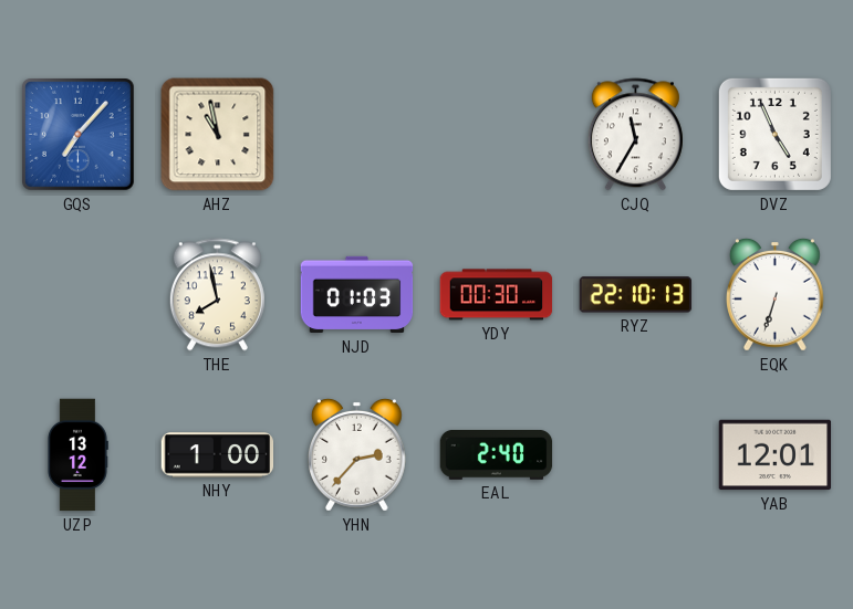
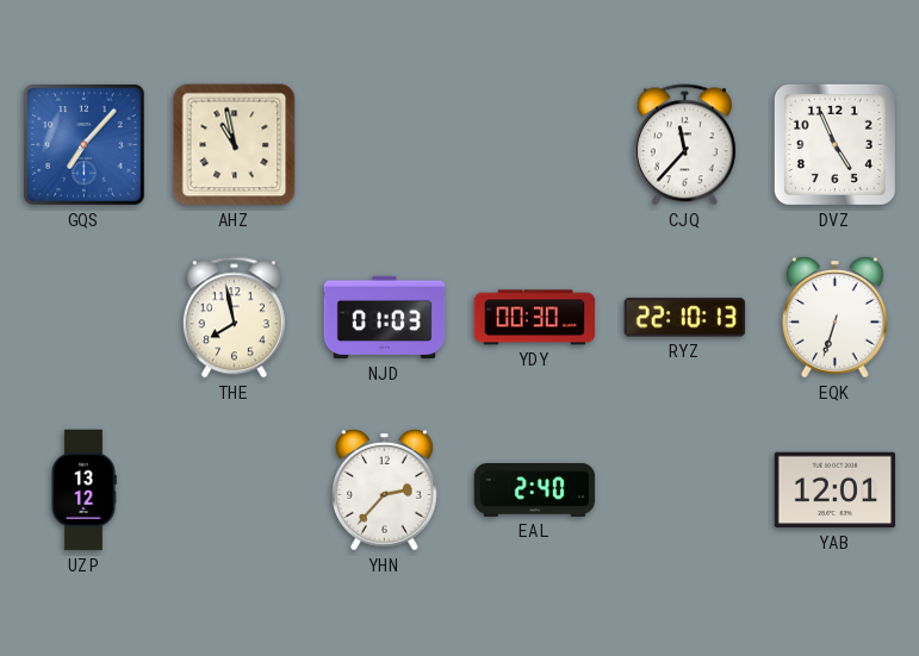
CJQ: 11:35 -> 11:37 (684, 145)
NHY: 1:00 -> none (218, 455)
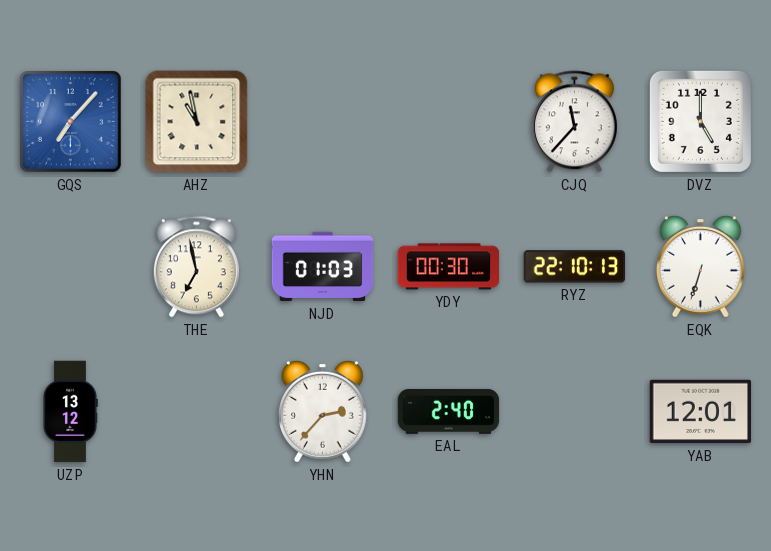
DVZ: 4:56 -> 5:00 (700, 121)
THE: 7:58 -> 6:58 (196, 267)
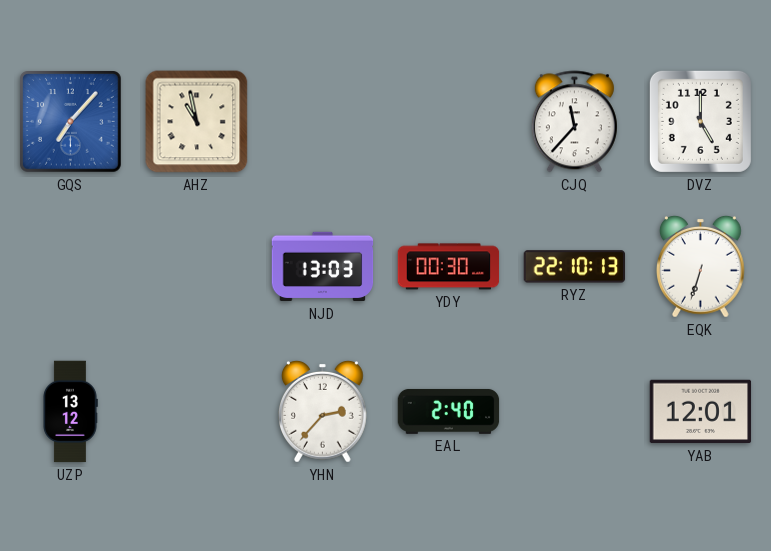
THE: 6:58 -> none (196, 267)
NJD: 01:03 -> 13:03 (323, 267)
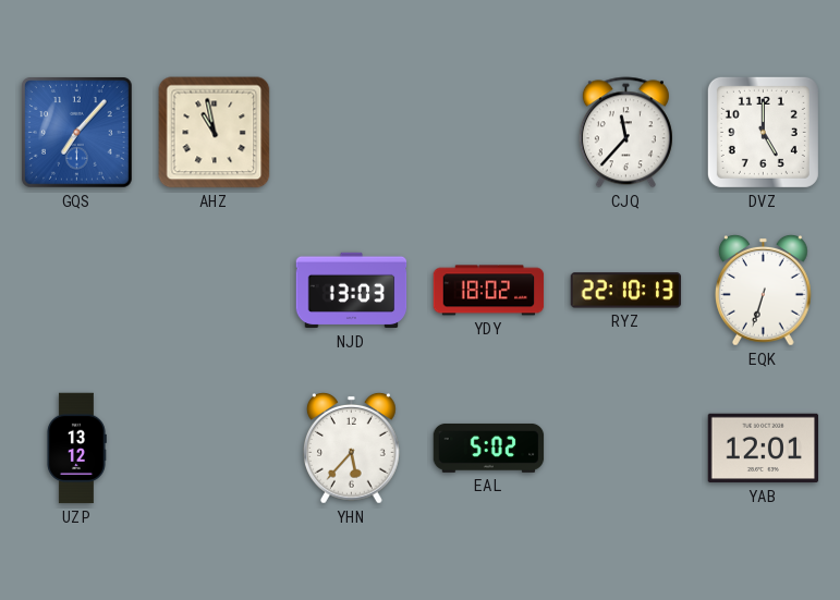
YDY: 00:30 -> 18:02 (489, 291)
YHN: 2:37 -> 5:37 (352, 449)
EAL: 2:40 -> 5:02 (489, 448)
